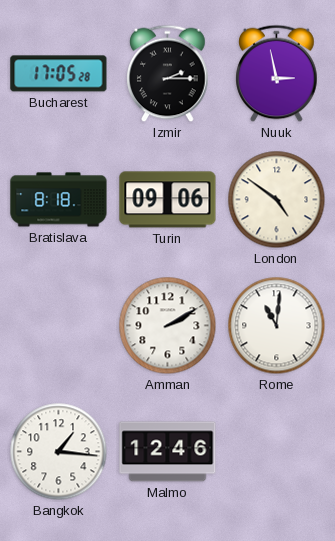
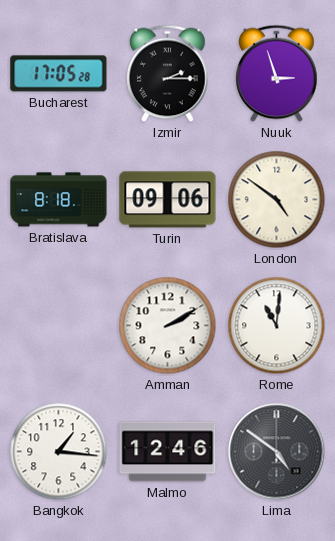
Nuuk: 2:58 -> 2:57 (277, 74)
Lima: none -> 4:51 (277, 452)
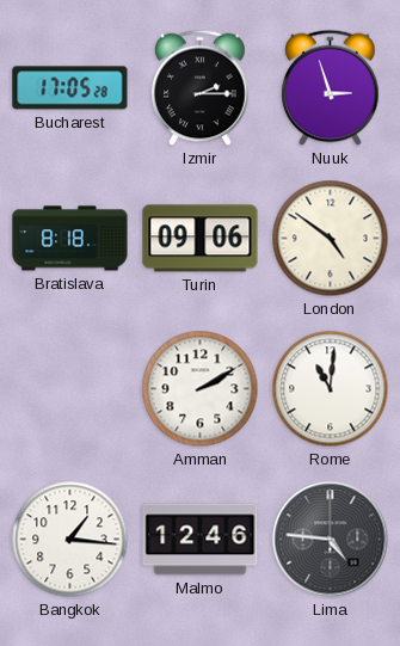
Lima: 4:51 -> 4:46 (331, 540)
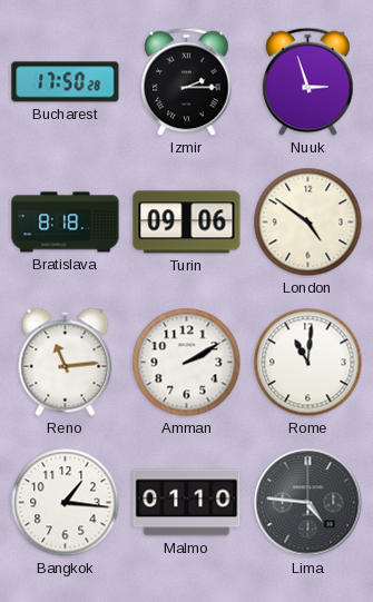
Bucharest: 17:05 -> 17:50 (66, 82)
Reno: none -> 11:14 (66, 362)
Malmo: 12:46 -> 01:10 (187, 503)
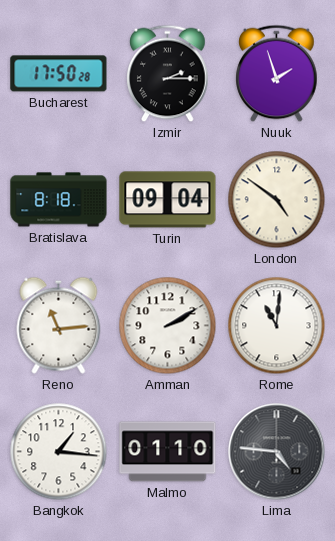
Nuuk: 2:57 -> 1:57 (277, 74)
Turin: 09:06 -> 09:04 (168, 200)
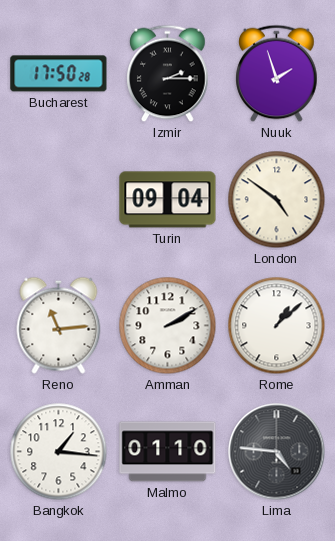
Bratislava: 8:18 -> none (59, 200)
Rome: 11:01 -> 1:08 (277, 326)
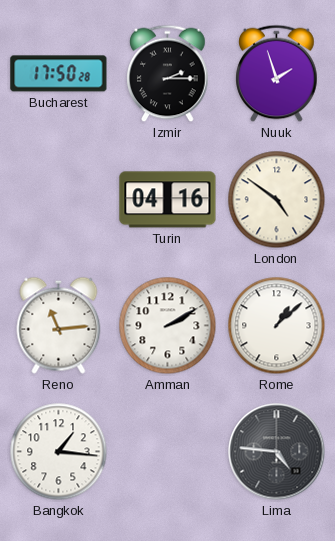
Turin: 09:04 -> 04:16 (168, 200)
Malmo: 01:10 -> none (168, 452)
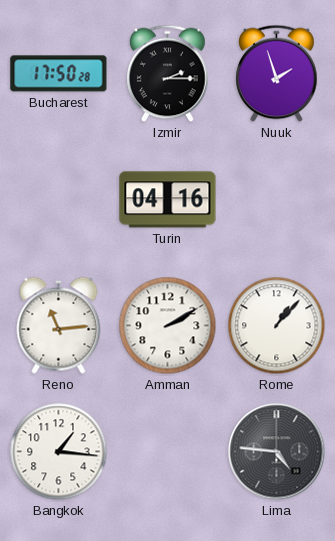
London: 4:51 -> none (277, 200)
Rome: 1:08 -> 1:07 (277, 326)
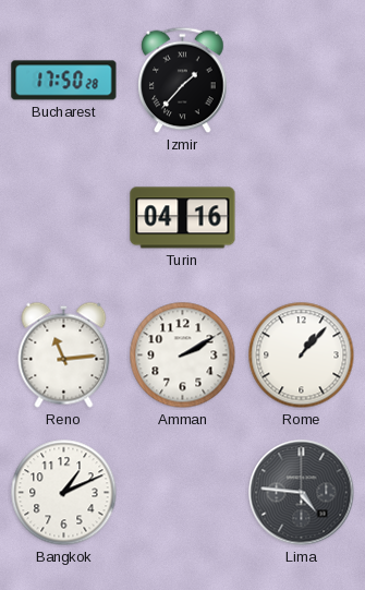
Izmir: 2:15 -> 1:37 (183, 81)
Nuuk: 1:57 -> none (277, 74)
Bangkok: 1:16 -> 1:11 (64, 493)
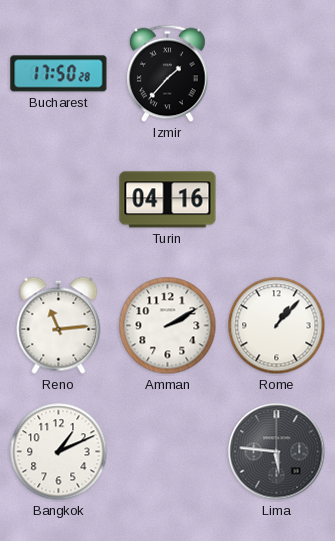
Lima: 4:46 -> 5:46 (277, 452)
